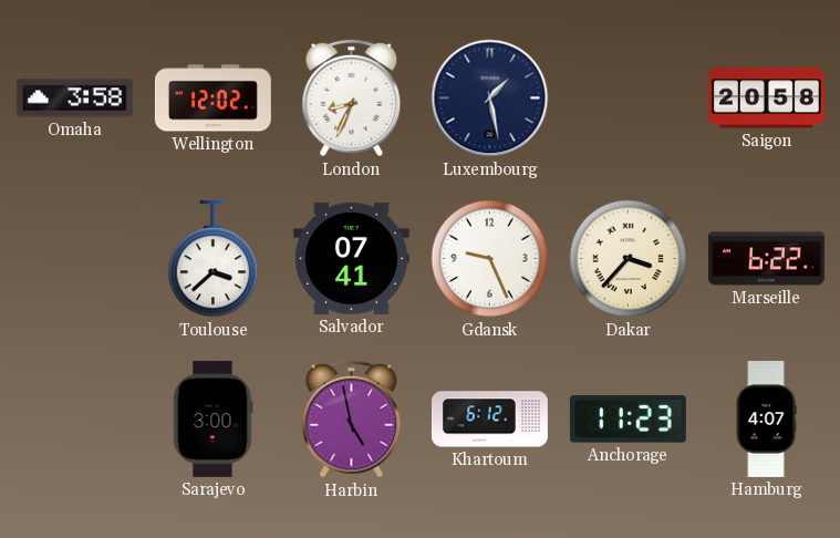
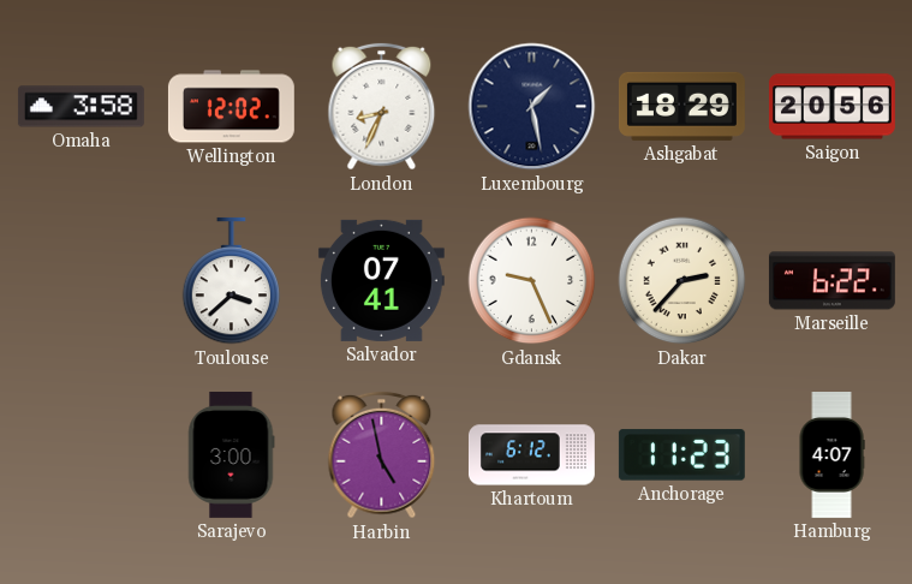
Ashgabat: none -> 18:29 (681, 106)
Saigon: 20:58 -> 20:56 (831, 107)
Dakar: 3:37 -> 2:37 (682, 281)
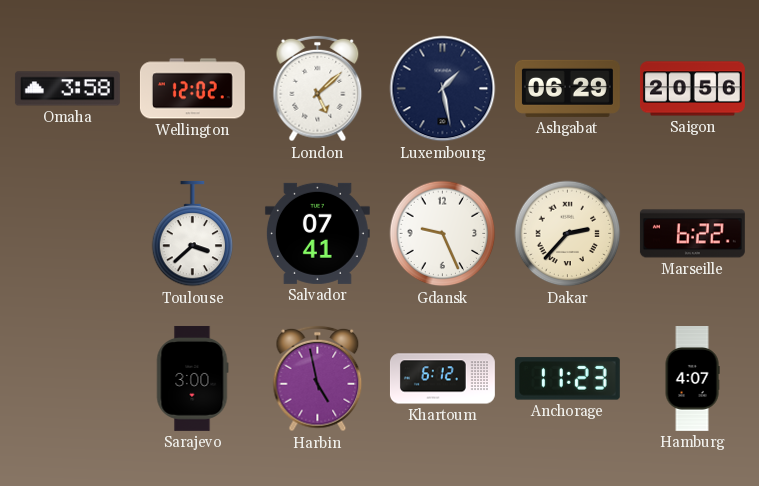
London: 8:34 -> 5:08 (318, 89)
Ashgabat: 18:29 -> 06:29 (567, 88)
